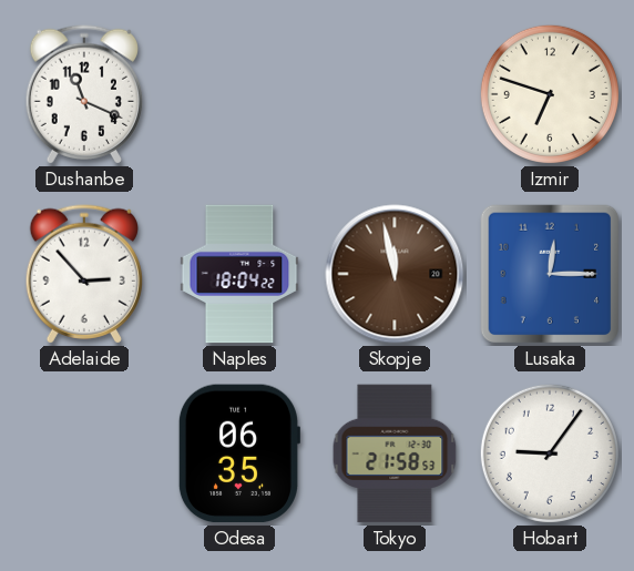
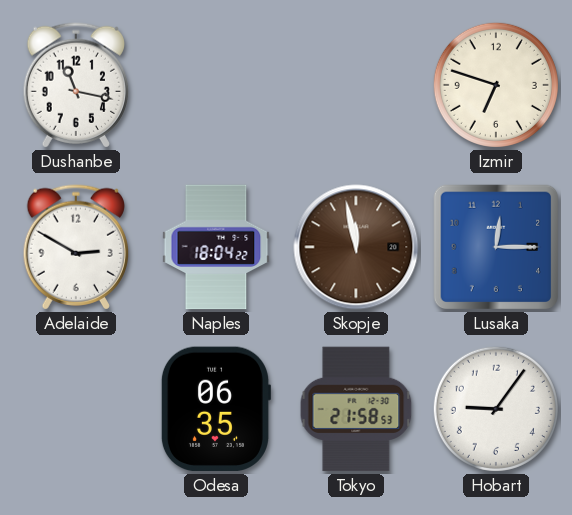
Dushanbe: 11:19 -> 11:17 (75, 85)
Adelaide: 2:53 -> 2:50 (75, 247)
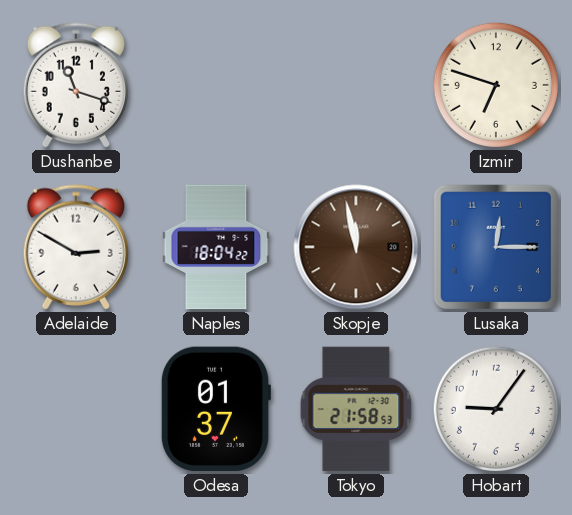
Dushanbe: 11:17 -> 11:18 (75, 85)
Odesa: 06:35 -> 01:37 (215, 409)
